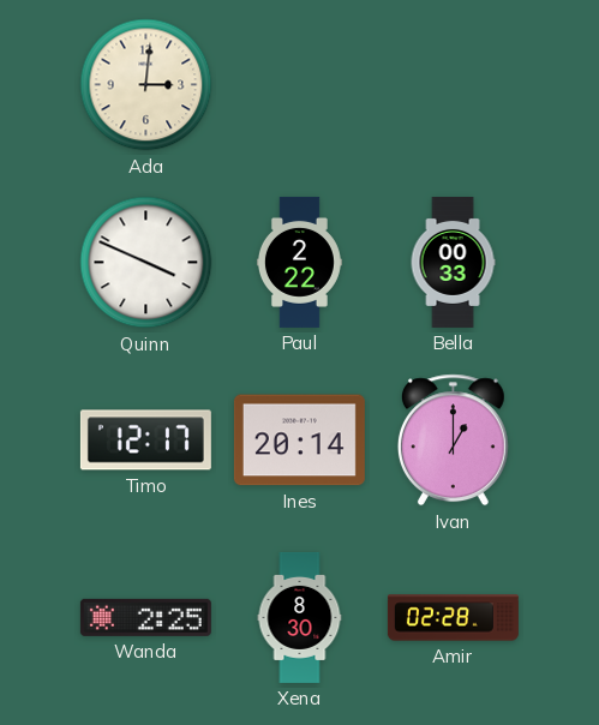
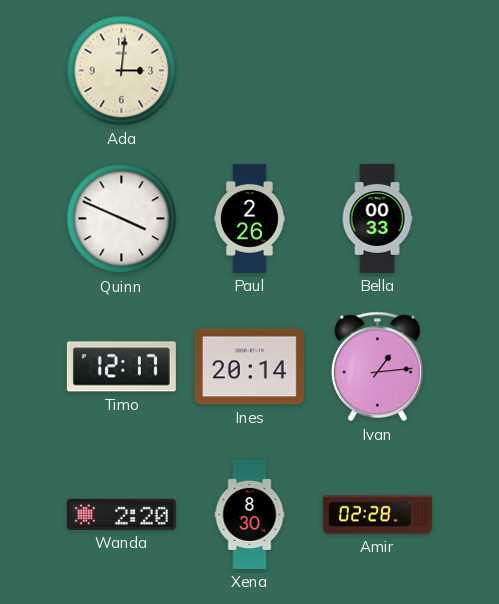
Paul: 2:22 -> 2:26 (249, 218)
Ivan: 1:00 -> 1:14 (377, 367)
Wanda: 2:25 -> 2:20 (121, 514)
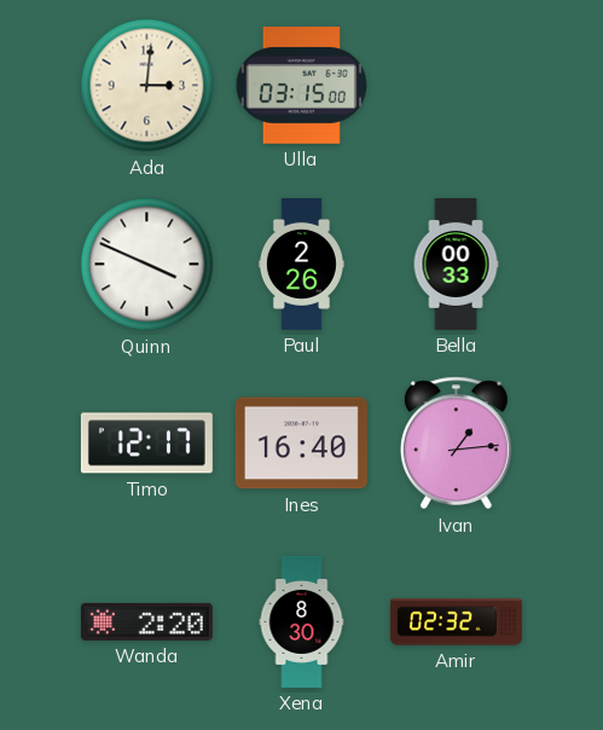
Ulla: none -> 03:15 (301, 86)
Ines: 20:14 -> 16:40 (301, 444)
Amir: 02:28 -> 02:32 (456, 622)
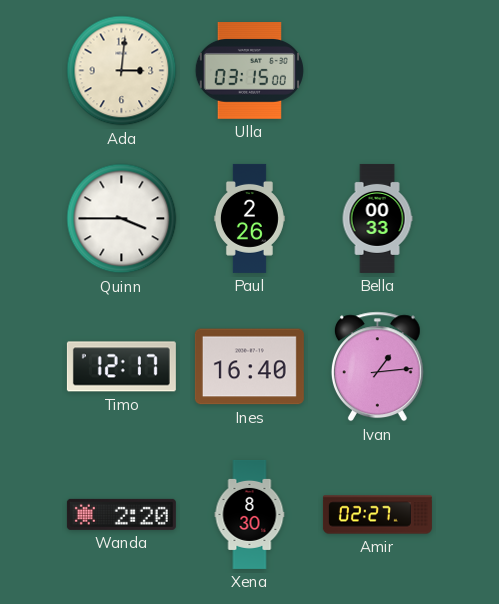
Quinn: 3:49 -> 3:45 (122, 219)
Amir: 02:32 -> 02:27 (377, 515)
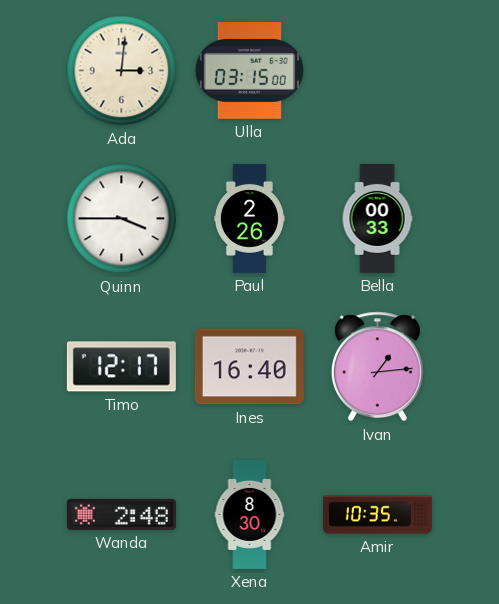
Wanda: 2:20 -> 2:48 (121, 514)
Amir: 02:27 -> 10:35 (377, 515)
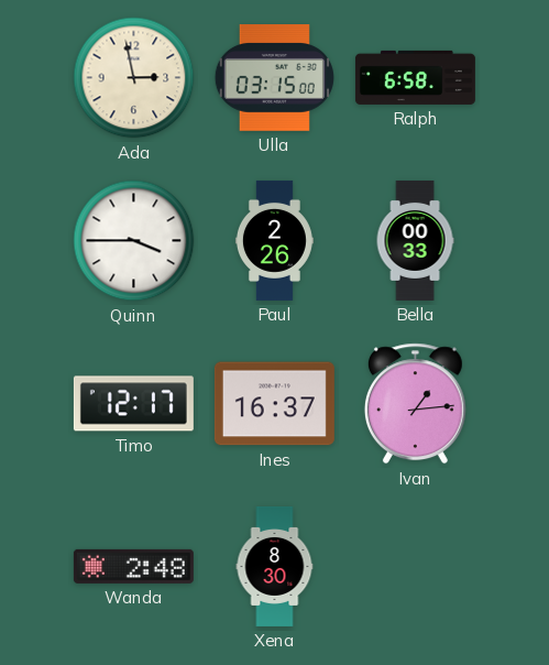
Ada: 3:01 -> 2:58 (134, 78)
Ralph: none -> 6:58 (415, 77)
Ines: 16:40 -> 16:37 (274, 404)
Amir: 10:35 -> none (377, 515)
